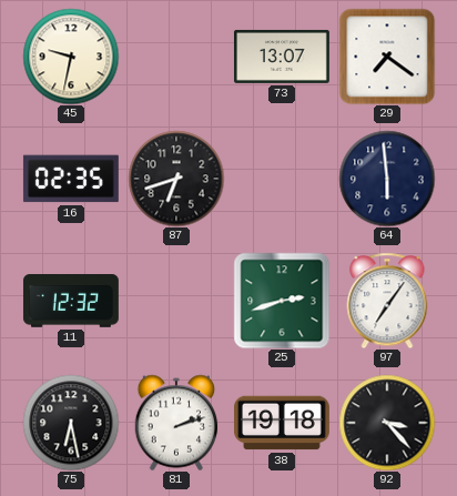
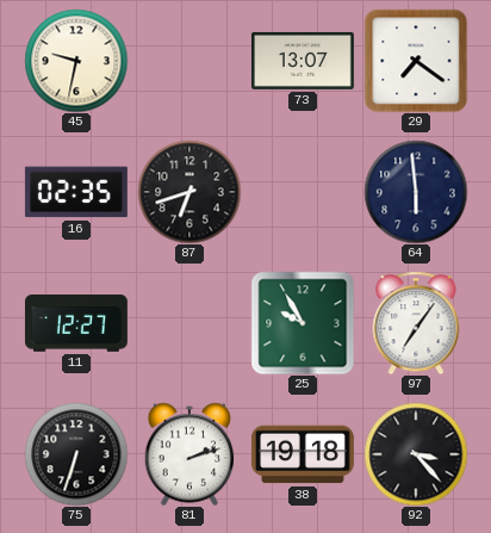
11: 12:32 -> 12:27 (76, 324)
25: 2:42 -> 9:55 (303, 323)
75: 6:28 -> 6:33 (76, 454)
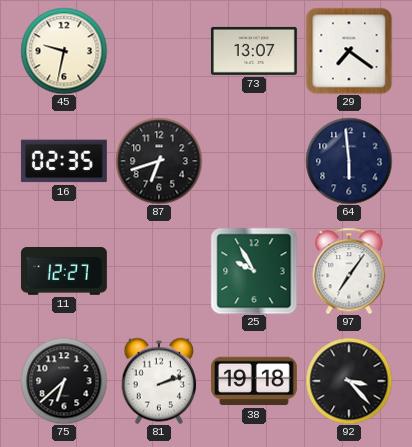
75: 6:33 -> 6:38 (64, 381)
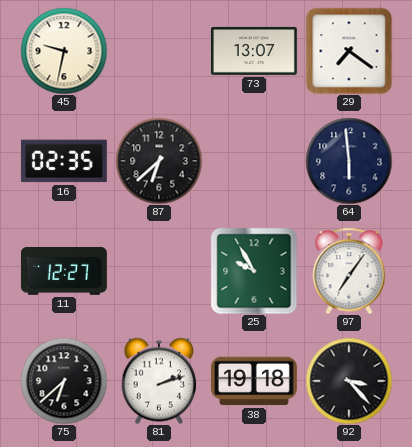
87: 6:42 -> 6:38 (159, 161)
